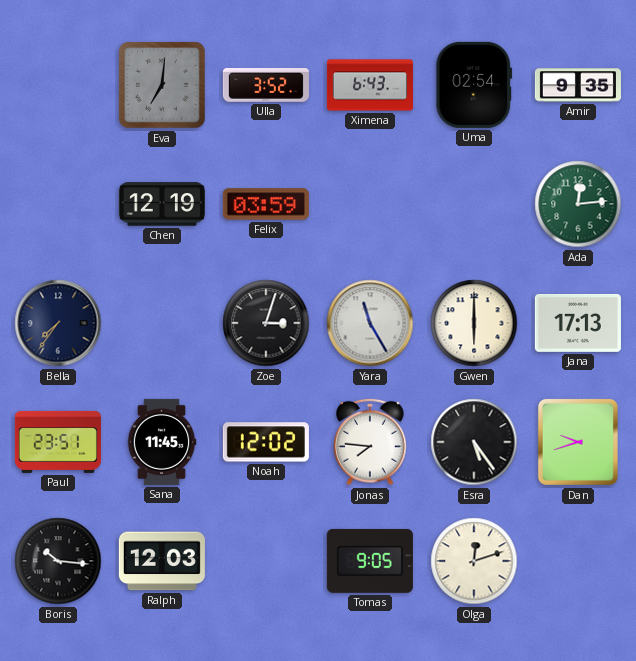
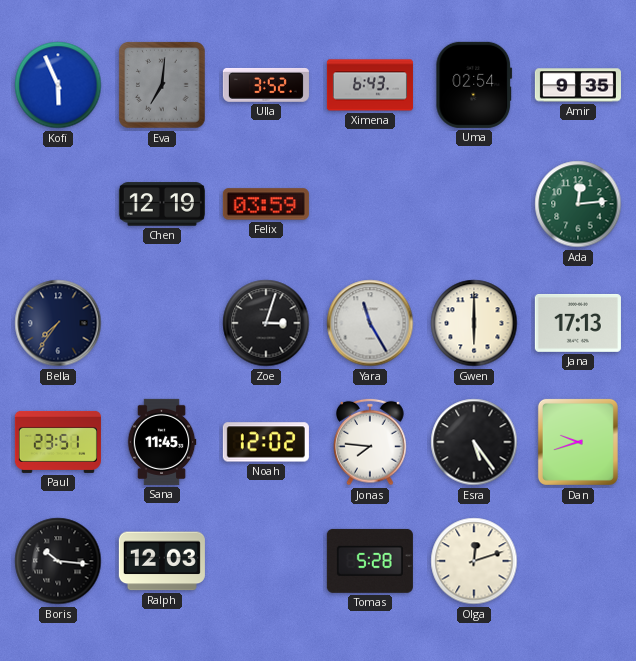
Kofi: none -> 5:56 (58, 85)
Tomas: 9:05 -> 5:28 (370, 561)
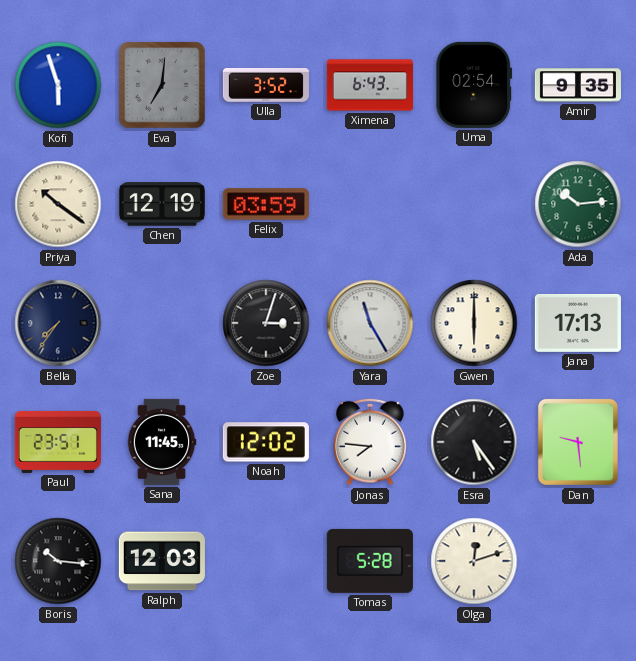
Kofi: 5:56 -> 5:57 (58, 85)
Priya: none -> 10:21 (58, 204)
Ada: 12:14 -> 10:14 (578, 204)
Dan: 9:42 -> 9:29 (578, 442)
